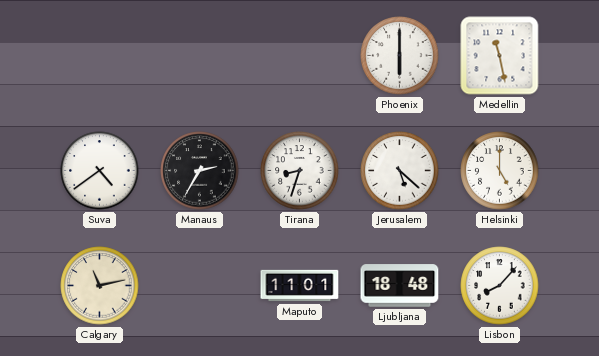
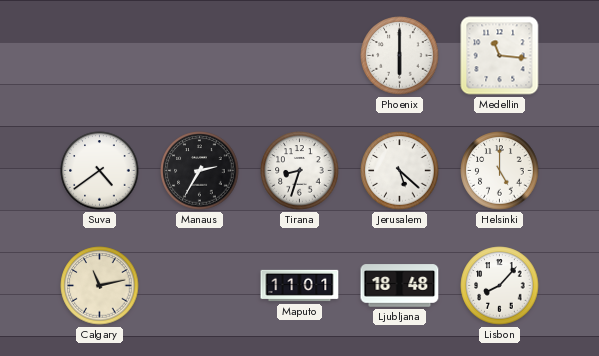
Medellin: 11:28 -> 11:16 (500, 56)
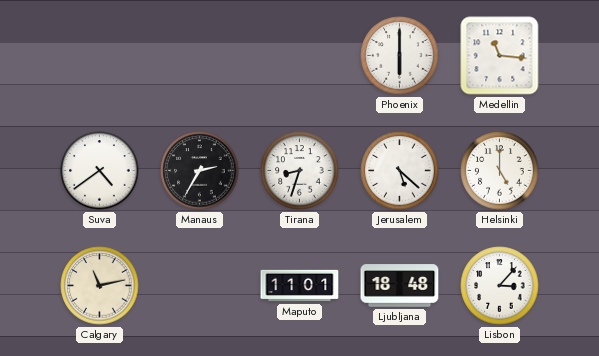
Lisbon: 8:07 -> 3:07 (500, 286)
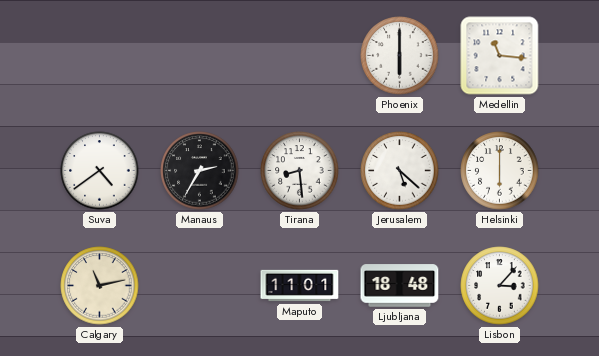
Tirana: 8:33 -> 8:29 (300, 171)
Helsinki: 5:00 -> 6:00 (500, 171)
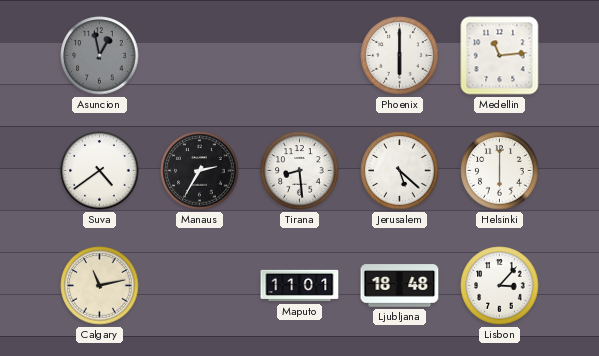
Asuncion: none -> 12:58 (100, 56)
Medellin: 11:16 -> 11:14 (500, 56)
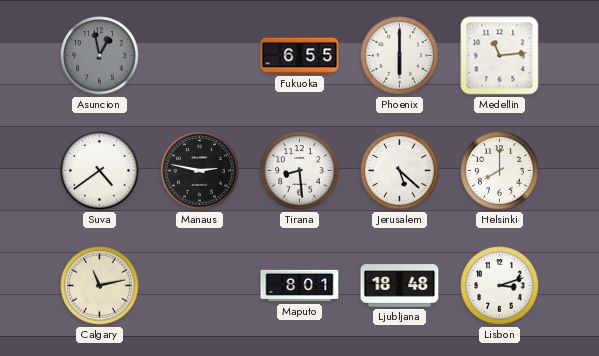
Fukuoka: none -> 6:55 (300, 56)
Manaus: 2:35 -> 2:47 (200, 171)
Helsinki: 6:00 -> 8:00 (500, 171)
Maputo: 11:01 -> 8:01 (300, 286)
Lisbon: 3:07 -> 3:12 (500, 286)
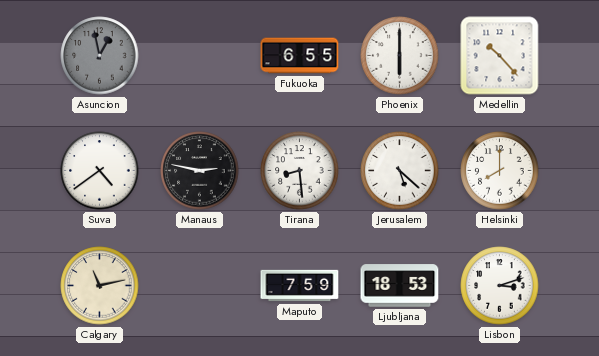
Medellin: 11:14 -> 10:23 (500, 56)
Maputo: 8:01 -> 7:59 (300, 286)
Ljubljana: 18:48 -> 18:53 (400, 286)
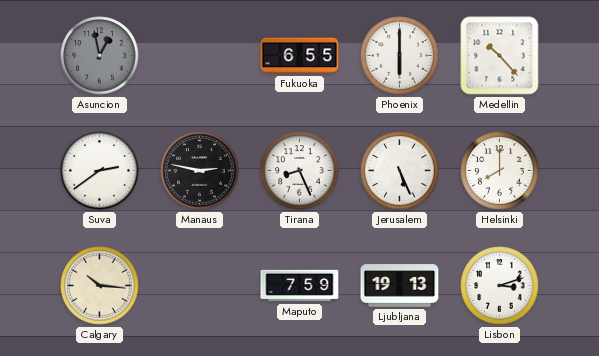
Suva: 4:39 -> 2:39 (100, 171)
Tirana: 8:29 -> 8:26 (300, 171)
Jerusalem: 5:22 -> 5:26 (400, 171)
Calgary: 11:13 -> 10:16 (100, 286)
Ljubljana: 18:53 -> 19:13 (400, 286)
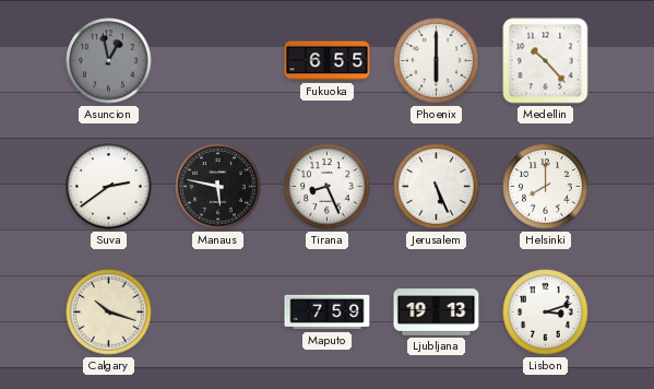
Manaus: 2:47 -> 5:47 (218, 187)
Calgary: 10:16 -> 10:18 (109, 313)
